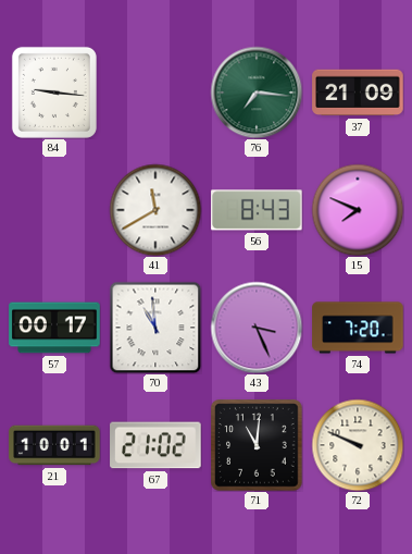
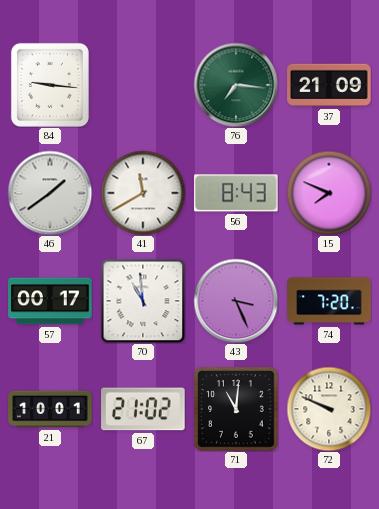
46: none -> 1:39 (50, 193)
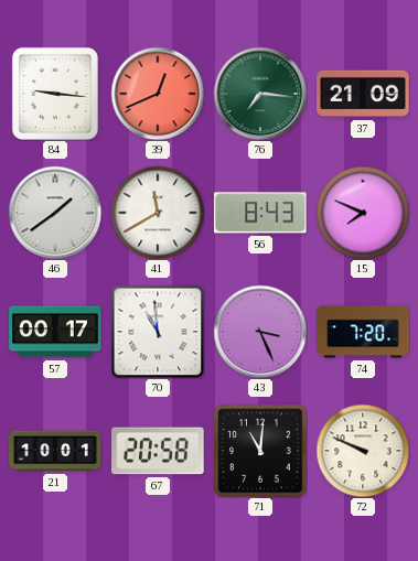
39: none -> 12:41 (158, 94)
67: 21:02 -> 20:58 (158, 451)
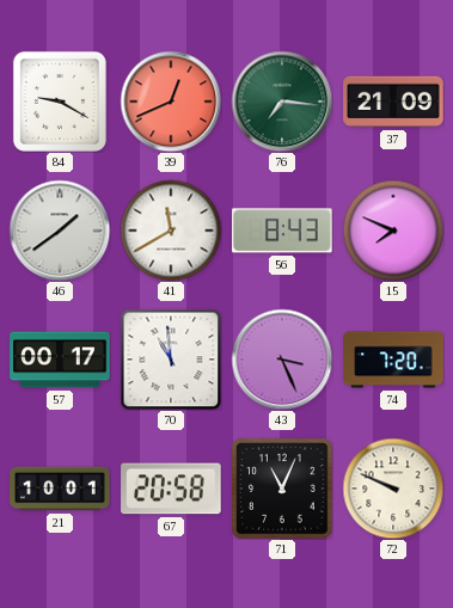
84: 9:16 -> 9:20 (60, 102)
71: 11:01 -> 11:04 (282, 489)
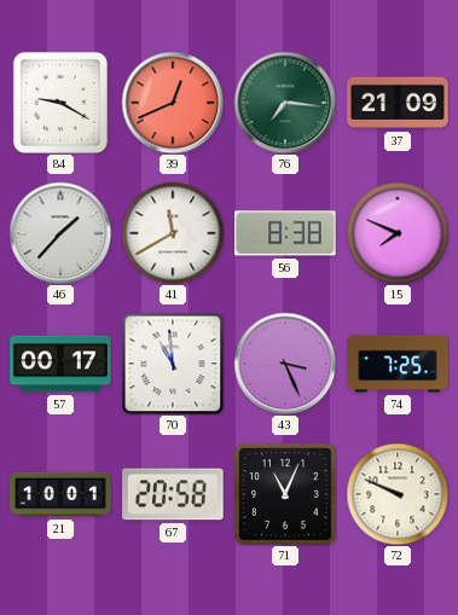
46: 1:39 -> 1:37 (60, 233)
56: 8:43 -> 8:38 (285, 233)
74: 7:20 -> 7:25 (398, 364)
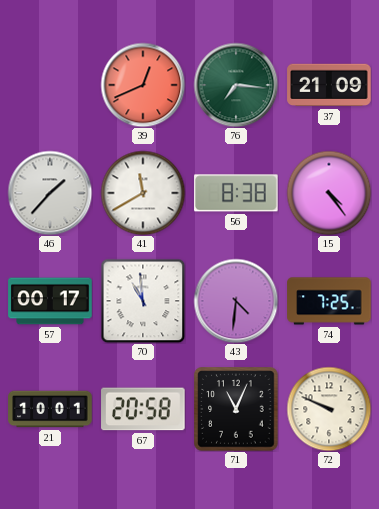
84: 9:20 -> none (60, 103)
15: 7:49 -> 4:24 (329, 193)
43: 3:26 -> 4:31 (236, 301)
